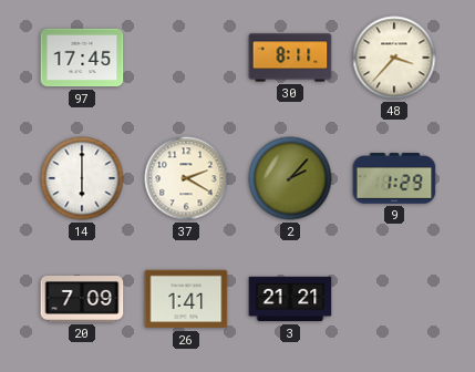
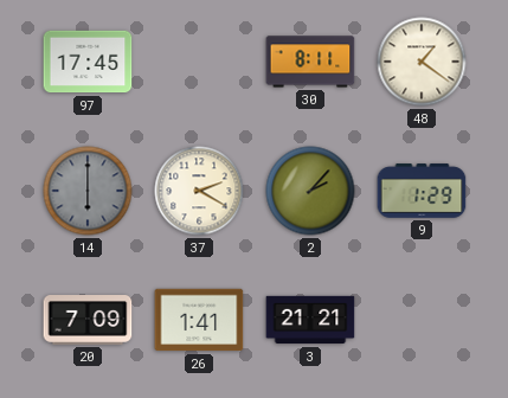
48: 3:37 -> 1:21 (422, 62)
14 dial: white -> grey (88, 191)
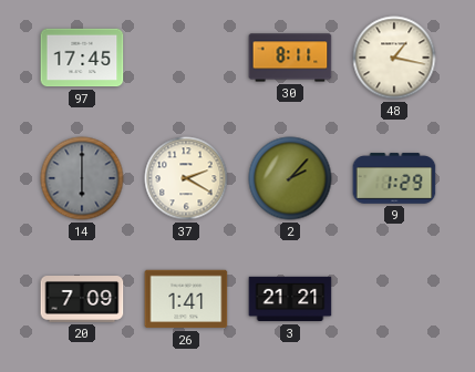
48: 1:21 -> 1:17 (394, 58)
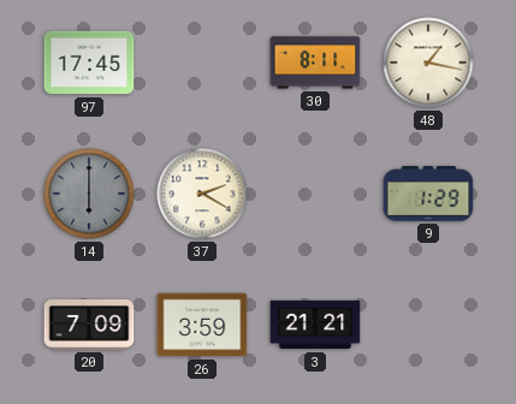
2: 2:07 -> none (290, 178)
26: 1:41 -> 3:59 (202, 325)
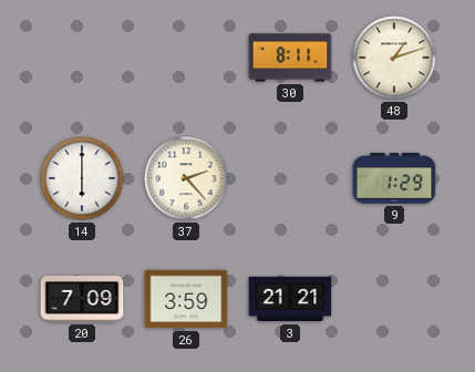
97: 17:45 -> none (89, 63)
48: 1:17 -> 1:12 (394, 58)
14 dial: grey -> white (82, 178)
37: 2:20 -> 2:23 (186, 178)
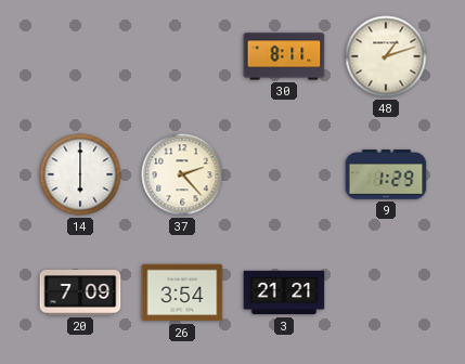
26: 3:59 -> 3:54 (182, 292)
